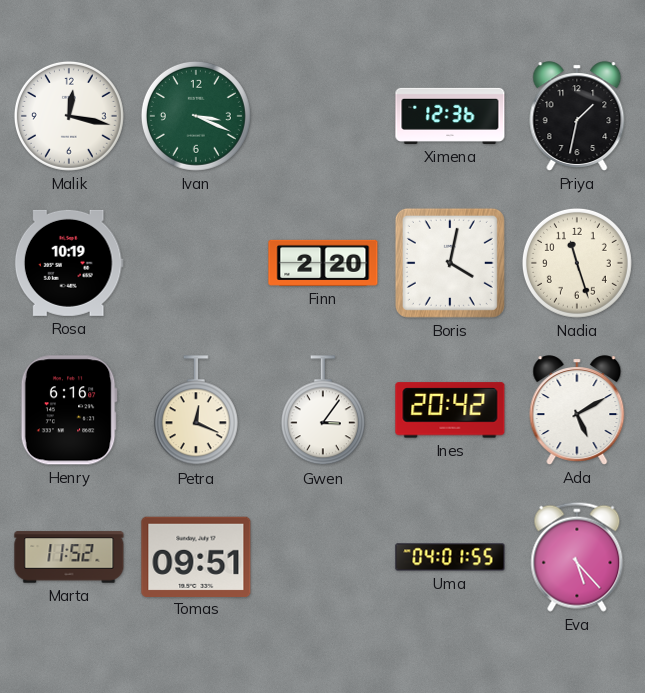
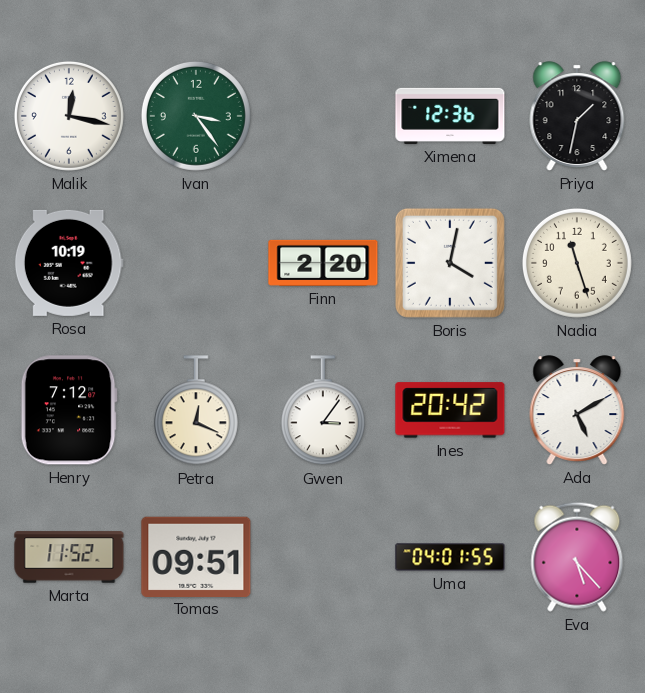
Ivan: 3:19 -> 3:24 (196, 116)
Henry: 6:16 -> 7:12 (69, 410)
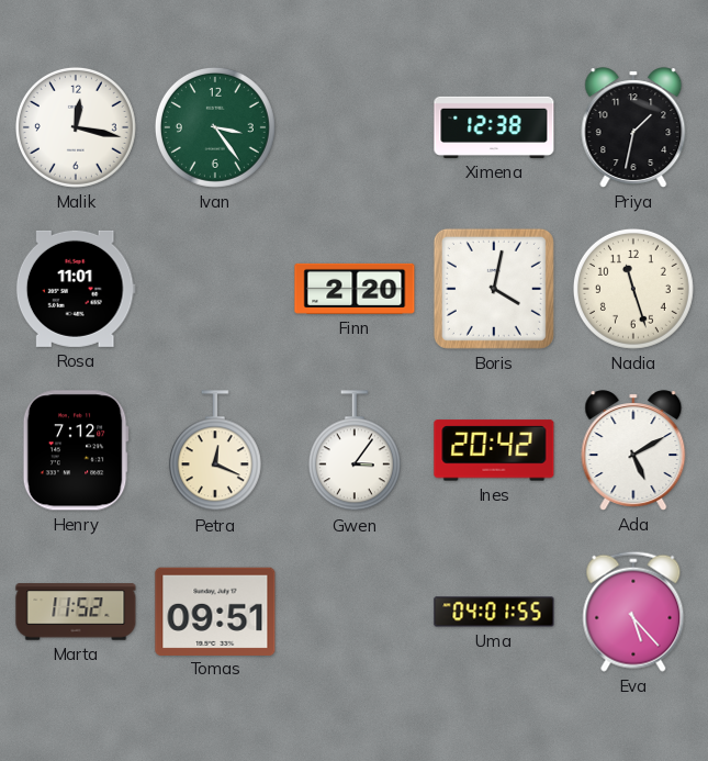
Ximena: 12:36 -> 12:38 (494, 127)
Rosa: 10:19 -> 11:01 (76, 289)
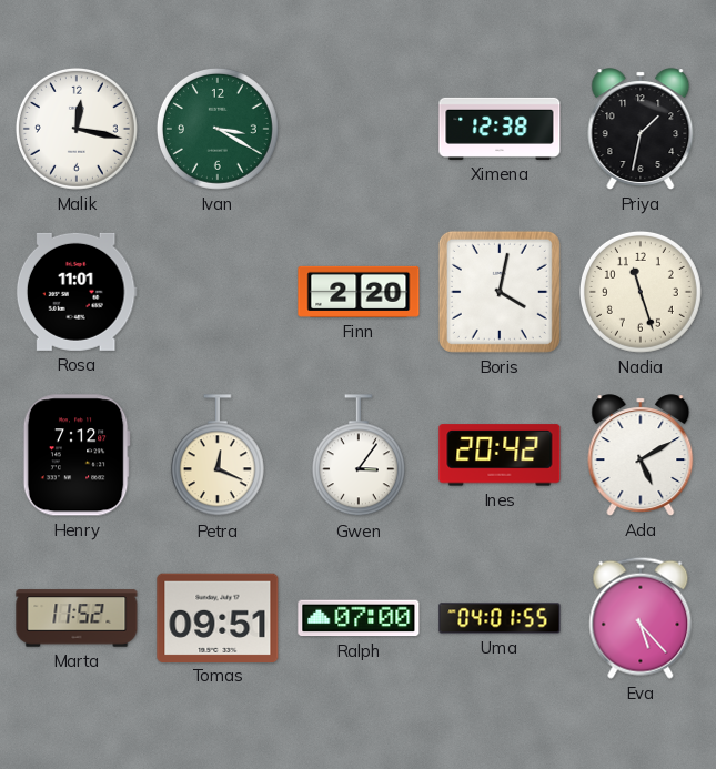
Ivan: 3:24 -> 3:20 (218, 129)
Ralph: none -> 07:00 (359, 618)
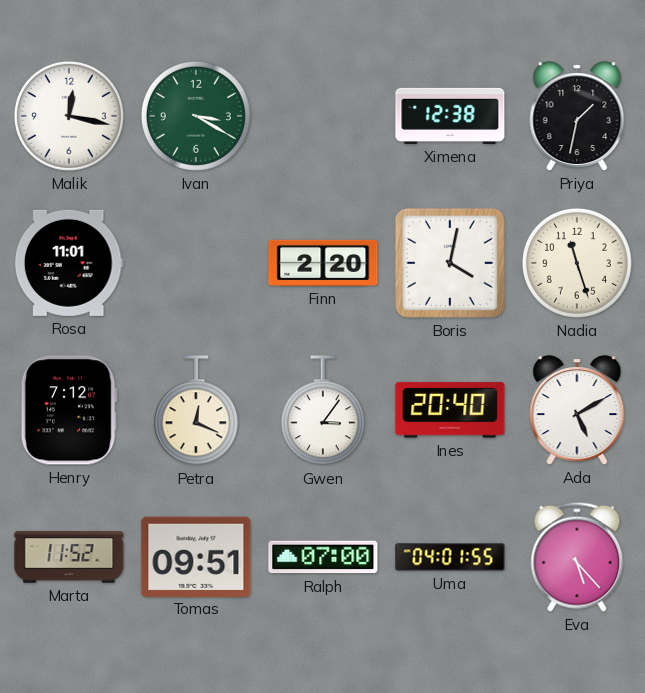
Ines: 20:42 -> 20:40 (450, 410)
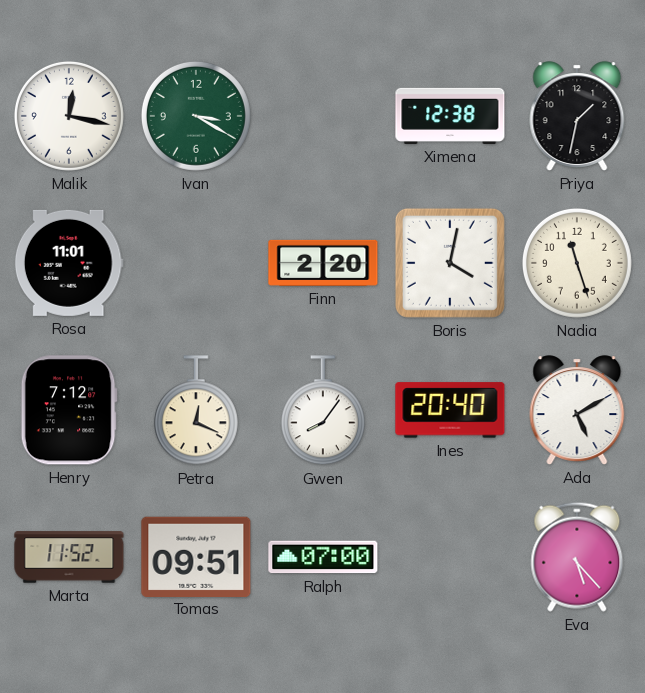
Gwen: 3:06 -> 8:06 (323, 411)
Uma: 04:01 -> none (450, 557)
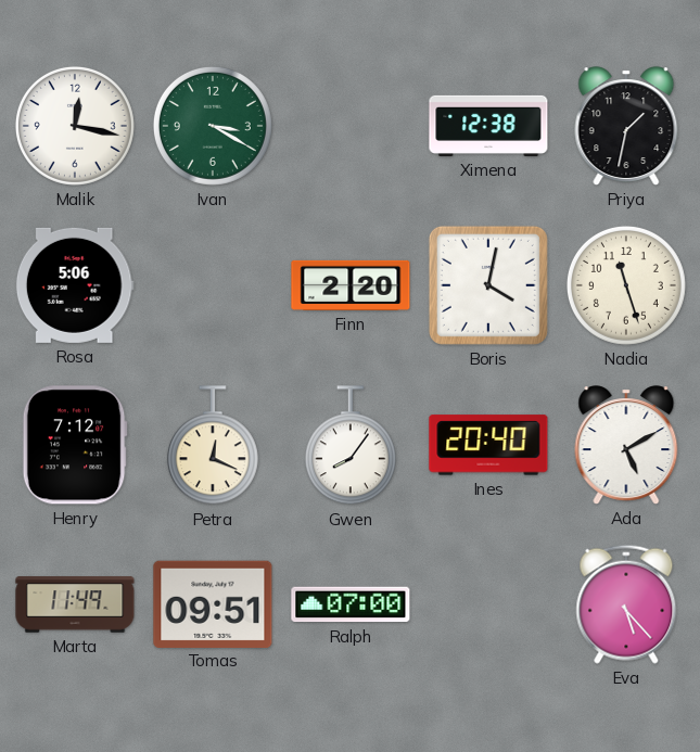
Rosa: 11:01 -> 5:06 (75, 285)
Marta: 11:52 -> 11:49 (75, 604)
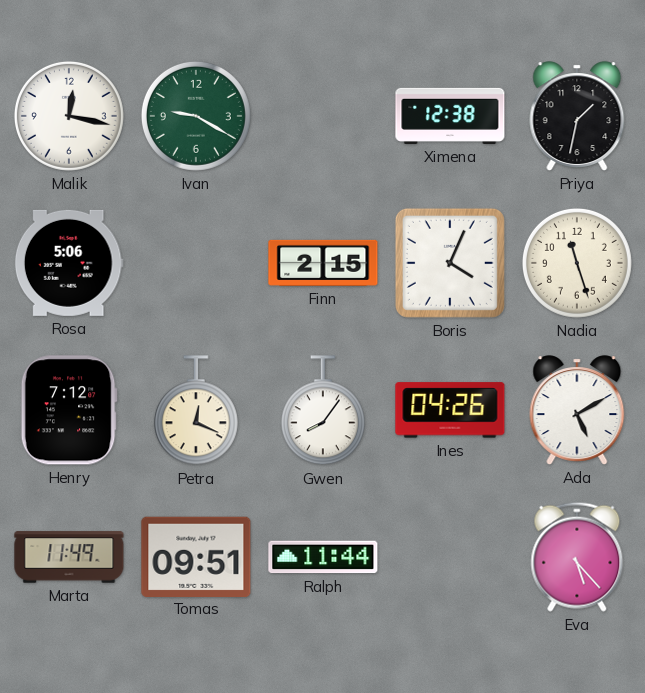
Ivan: 3:20 -> 9:20 (196, 116)
Finn: 2:20 -> 2:15 (323, 263)
Boris: 4:02 -> 4:04 (450, 263)
Ines: 20:40 -> 04:26 (450, 410)
Ralph: 07:00 -> 11:44 (323, 557)
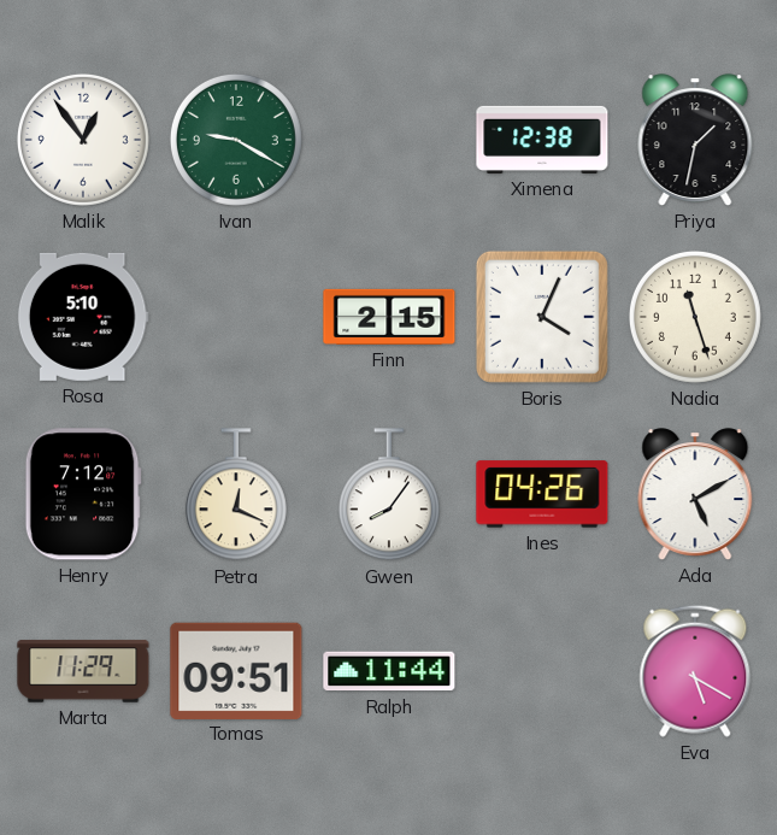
Malik: 12:17 -> 12:54 (83, 140)
Rosa: 5:06 -> 5:10 (83, 317)
Marta: 11:49 -> 11:29 (83, 671)
Eva: 5:23 -> 5:20 (695, 671)
